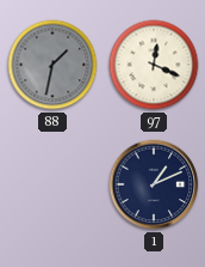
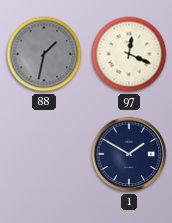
1: 1:11 -> 1:50 (129, 154)
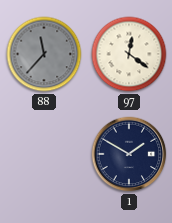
88: 1:32 -> 11:37 (44, 54)
97: 12:19 -> 12:21 (129, 54)
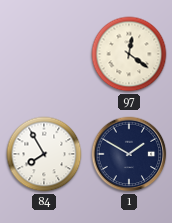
88: 11:37 -> none (44, 54)
84: none -> 7:55 (44, 154)
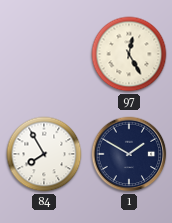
97: 12:21 -> 12:25 (129, 54)
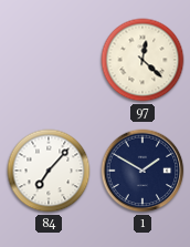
97: 12:25 -> 12:22 (142, 60)
84: 7:55 -> 7:07 (49, 171)
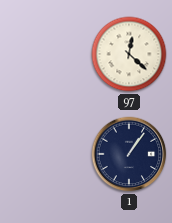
84: 7:07 -> none (49, 171)
1: 1:50 -> 1:06 (129, 154)
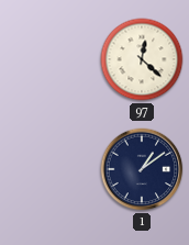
1: 1:06 -> 1:09 (142, 169)
